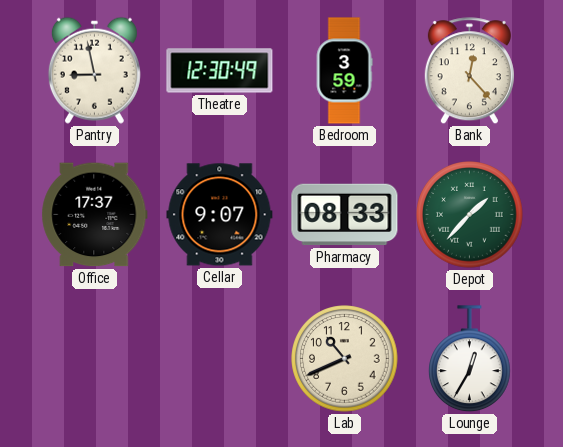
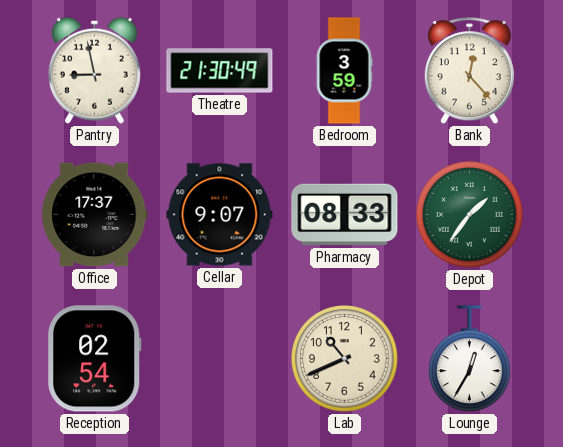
Theatre: 12:30 -> 21:30 (220, 71)
Depot: 1:37 -> 1:36 (470, 215)
Reception: none -> 02:54 (95, 359)
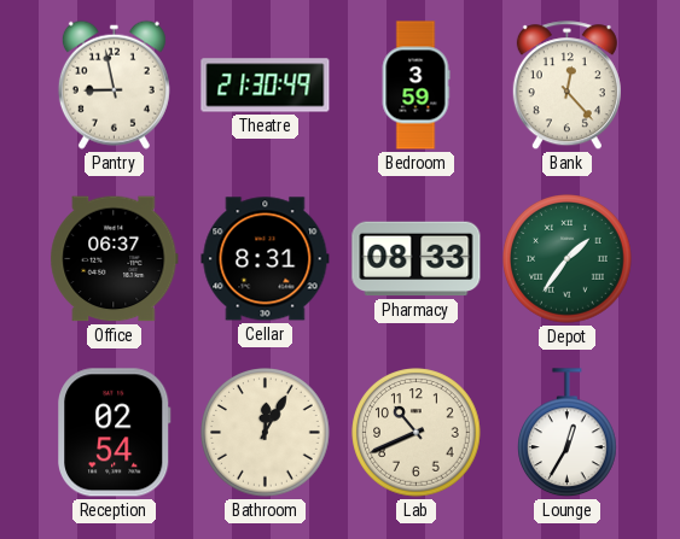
Office: 17:37 -> 06:37 (115, 259)
Cellar: 9:07 -> 8:31 (266, 259)
Bathroom: none -> 12:05 (266, 433)
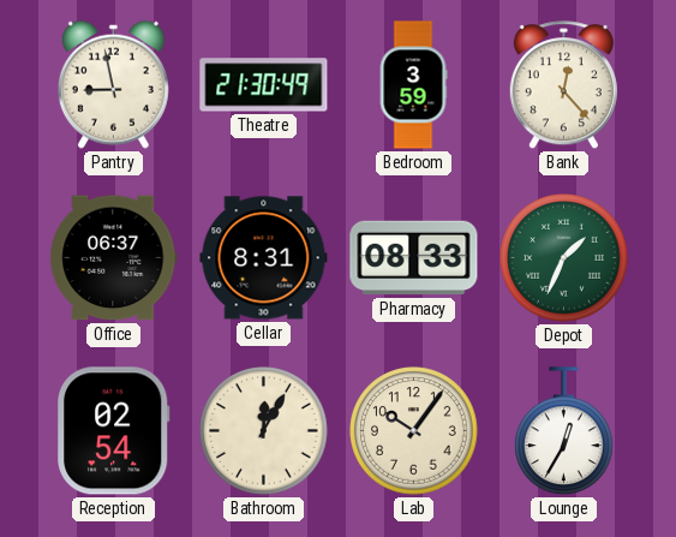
Depot: 1:36 -> 1:34 (564, 258)
Lab: 10:41 -> 10:06 (414, 431)
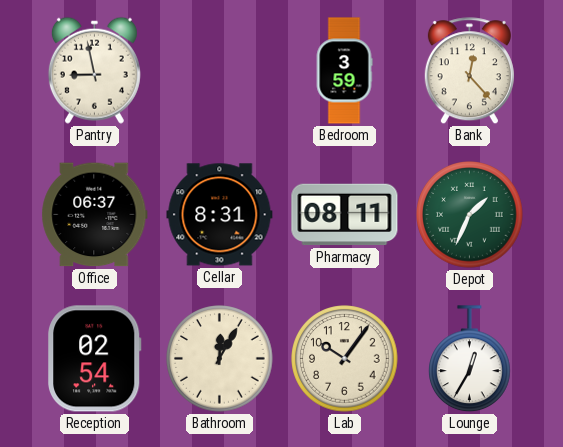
Theatre: 21:30 -> none (264, 85)
Pharmacy: 08:33 -> 08:11 (345, 215)
